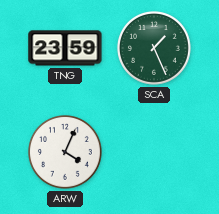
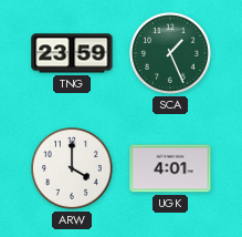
ARW: 4:04 -> 4:00 (73, 169)
UGK: none -> 4:01 (170, 168)
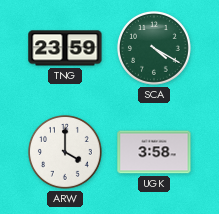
SCA: 1:26 -> 4:20 (155, 49)
UGK: 4:01 -> 3:58 (154, 152)
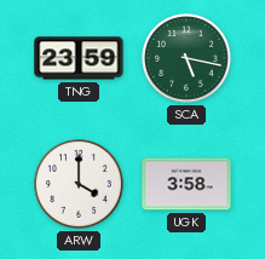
SCA: 4:20 -> 5:17 (188, 59)
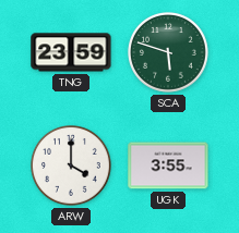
SCA: 5:17 -> 5:48 (169, 53)
UGK: 3:58 -> 3:55 (168, 165)
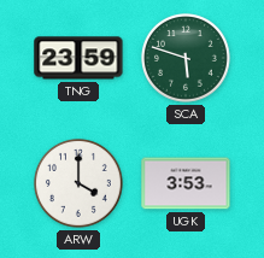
UGK: 3:55 -> 3:53 (186, 183)
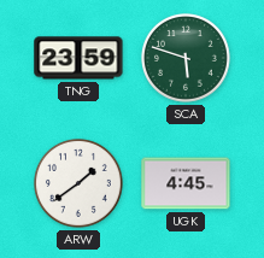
ARW: 4:00 -> 1:39 (80, 184)
UGK: 3:53 -> 4:45 (186, 183)
